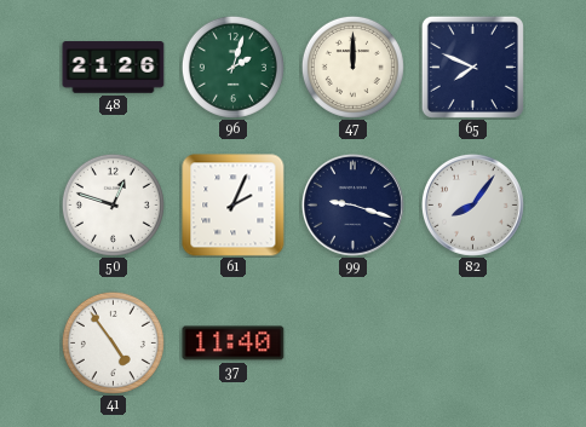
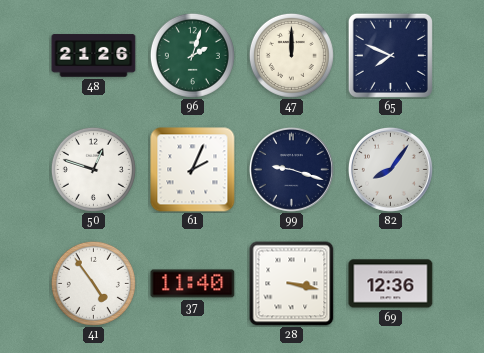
28: none -> 3:17 (292, 284)
69: none -> 12:36 (391, 284)
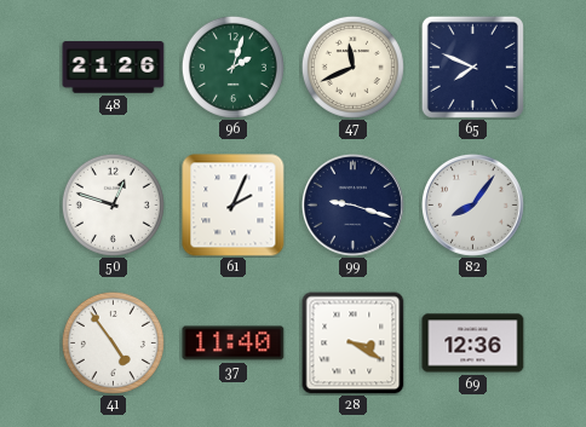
47: 12:00 -> 11:41 (352, 67)
28: 3:17 -> 3:20 (354, 344)
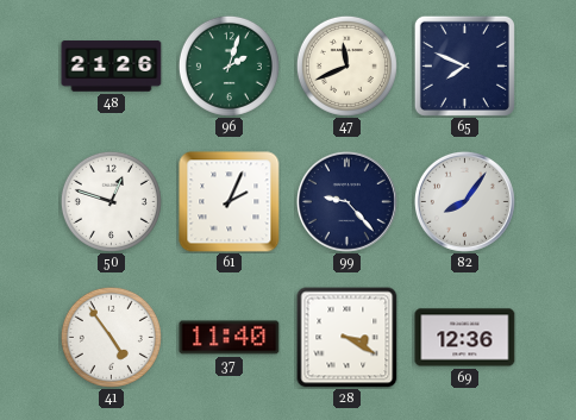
99: 9:18 -> 9:23 (346, 201)
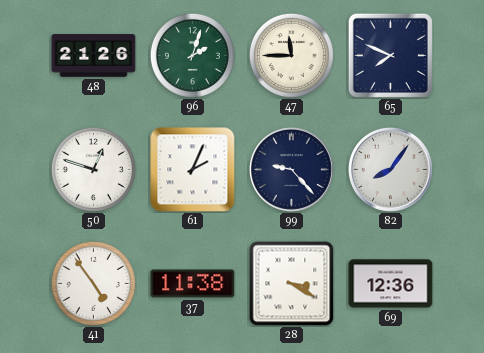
47: 11:41 -> 11:45 (291, 55)
37: 11:40 -> 11:38 (193, 284)
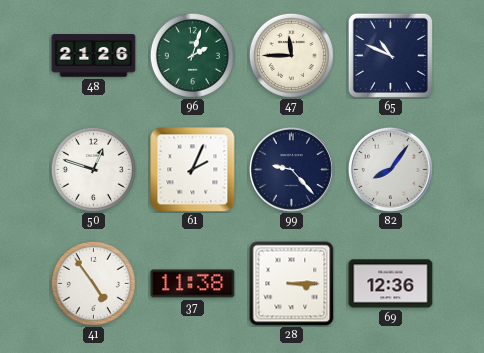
65: 7:49 -> 10:49 (390, 55)
28: 3:20 -> 3:15 (292, 284)
